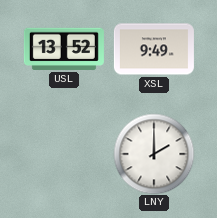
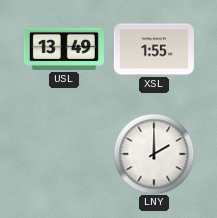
USL: 13:52 -> 13:49 (64, 49)
XSL: 9:49 -> 1:55 (154, 49)
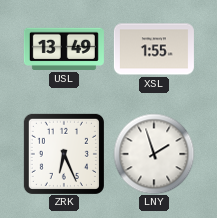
ZRK: none -> 6:26 (64, 154)
LNY: 2:00 -> 1:57 (154, 154)
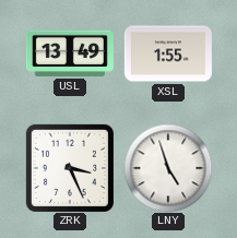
ZRK: 6:26 -> 3:26 (70, 168)
LNY: 1:57 -> 4:57 (168, 168)
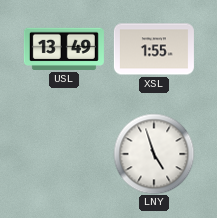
ZRK: 3:26 -> none (70, 168)
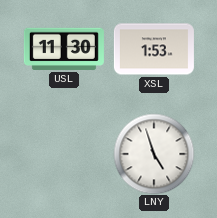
USL: 13:49 -> 11:30 (64, 49)
XSL: 1:55 -> 1:53 (154, 49)
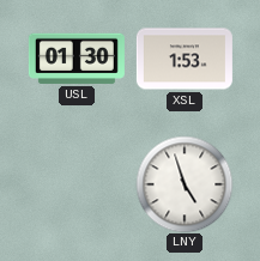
USL: 11:30 -> 01:30 (77, 59)
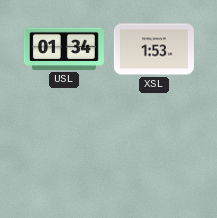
USL: 01:30 -> 01:34 (64, 49)
LNY: 4:57 -> none (185, 184)
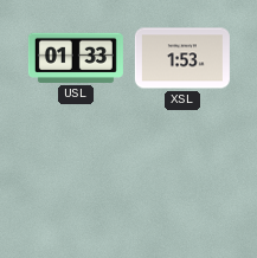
USL: 01:34 -> 01:33 (76, 58)
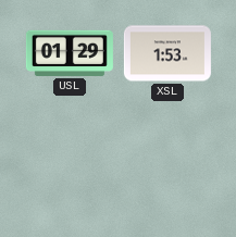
USL: 01:33 -> 01:29 (70, 53)
